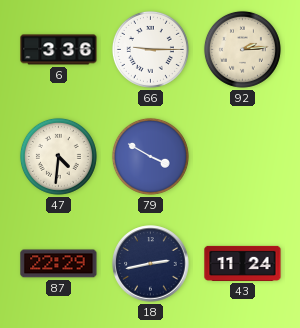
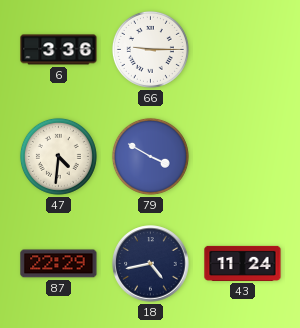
92: 2:14 -> none (242, 49)
18: 2:43 -> 4:43 (151, 264)
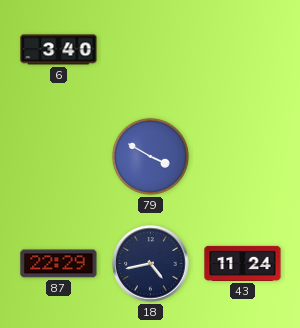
6: 3:36 -> 3:40 (59, 50)
66: 9:15 -> none (150, 49)
47: 4:31 -> none (58, 156)
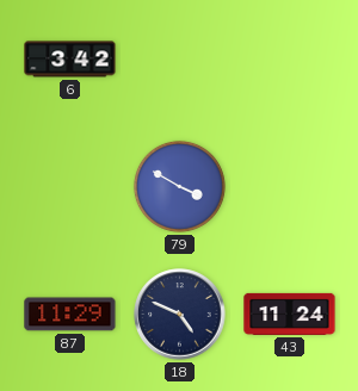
6: 3:40 -> 3:42 (70, 60)
87: 22:29 -> 11:29 (70, 315)
18: 4:43 -> 4:49 (180, 315)
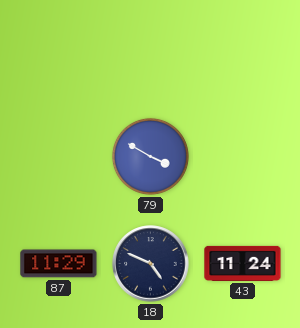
6: 3:42 -> none (70, 60)
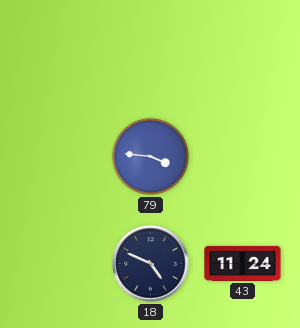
79: 3:50 -> 3:46 (150, 156)
87: 11:29 -> none (59, 264)
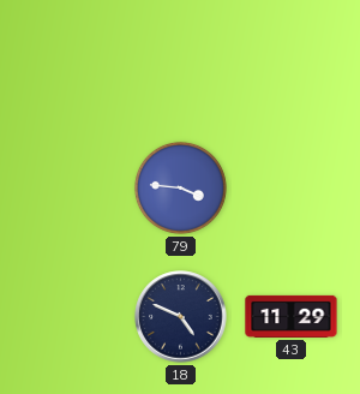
43: 11:24 -> 11:29 (292, 316)
